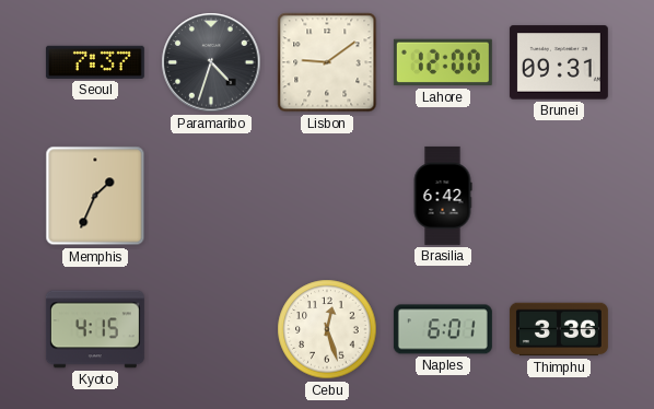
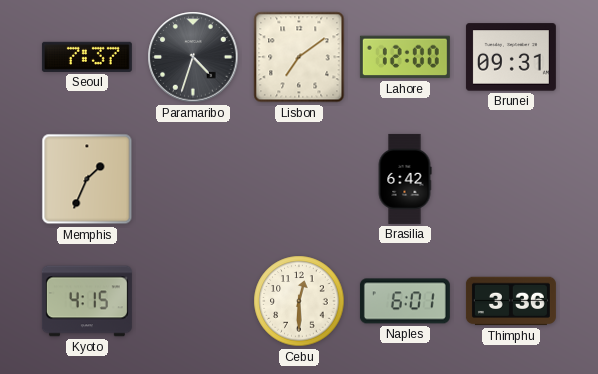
Lisbon: 9:09 -> 7:09 (299, 57)
Cebu: 12:27 -> 12:30 (299, 301)
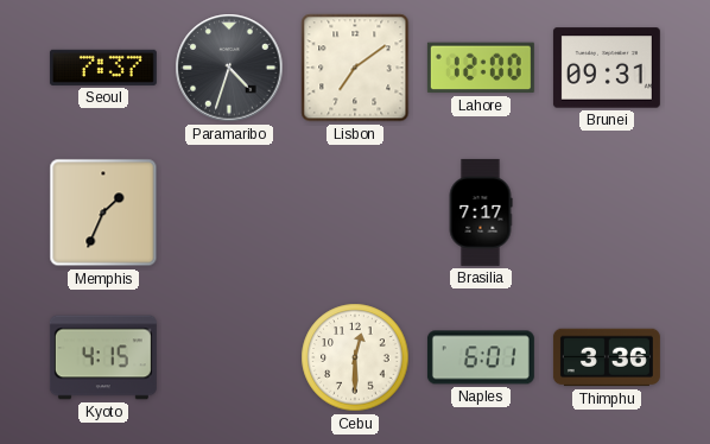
Brasilia: 6:42 -> 7:17 (481, 213)
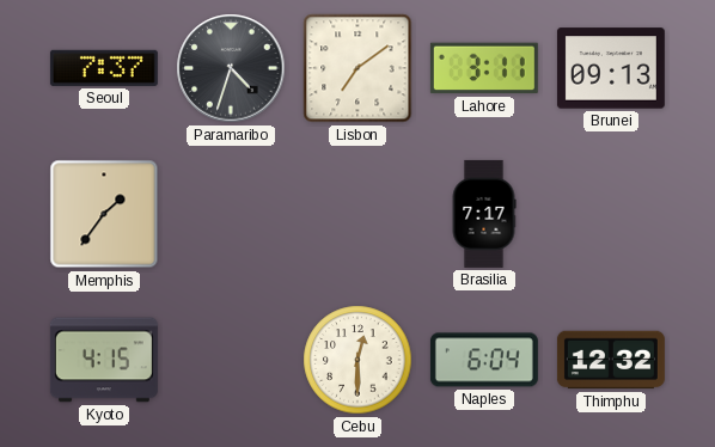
Lahore: 12:00 -> 3:11 (484, 68)
Brunei: 09:31 -> 09:13 (611, 68)
Memphis: 1:34 -> 1:36 (104, 214)
Naples: 6:01 -> 6:04 (484, 360)
Thimphu: 3:36 -> 12:32 (611, 360)
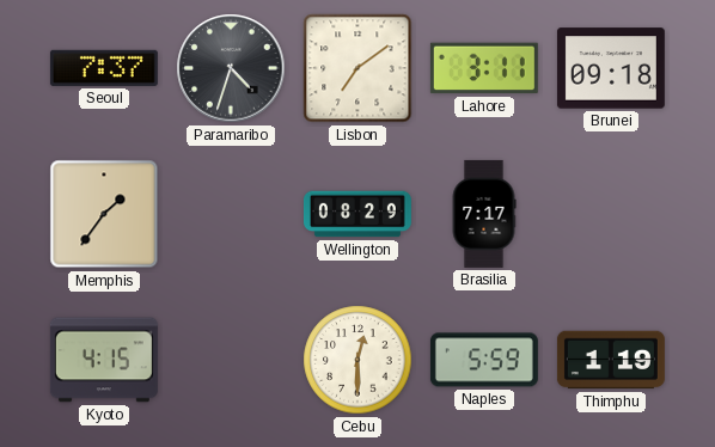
Brunei: 09:13 -> 09:18 (611, 68)
Wellington: none -> 08:29 (357, 214)
Naples: 6:04 -> 5:59 (484, 360)
Thimphu: 12:32 -> 1:19 (611, 360)
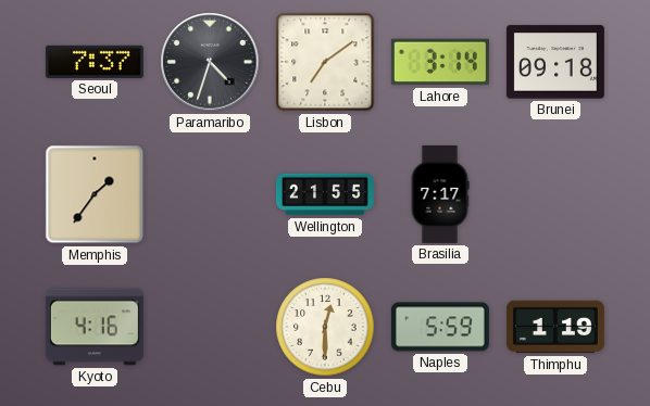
Lahore: 3:11 -> 3:14 (440, 62)
Wellington: 08:29 -> 21:55 (325, 194)
Kyoto: 4:15 -> 4:16 (95, 327)
